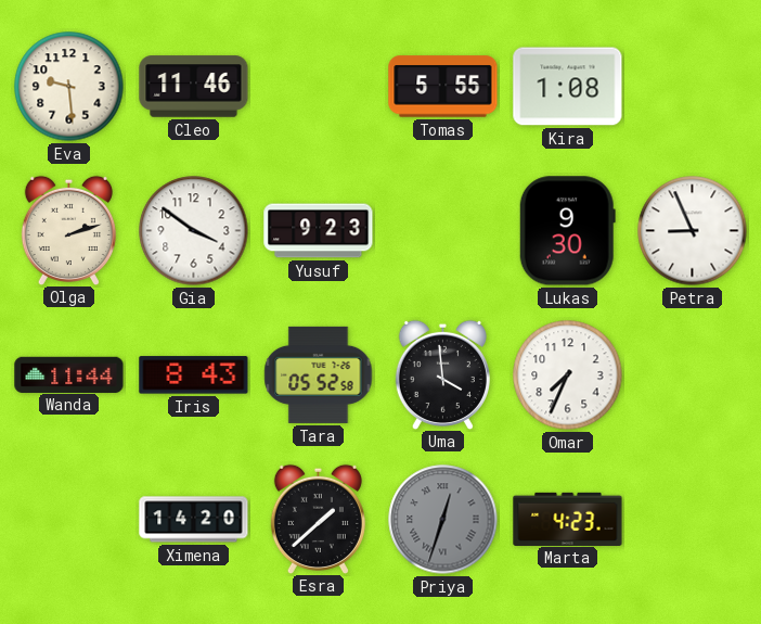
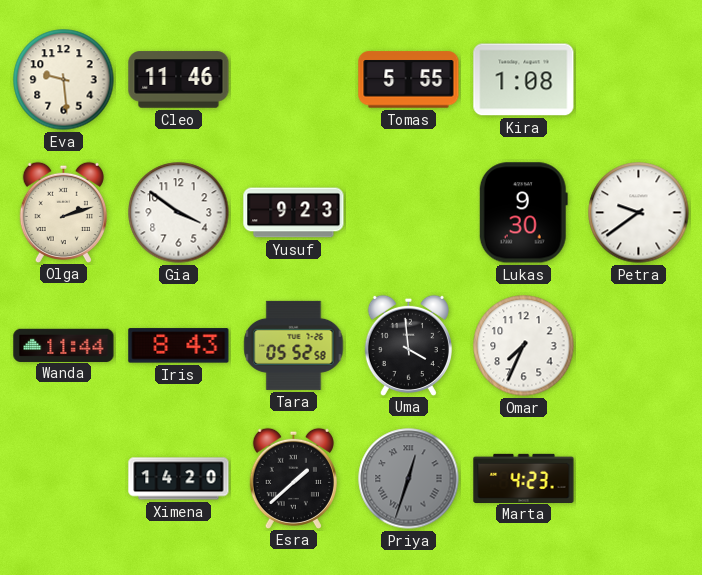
Petra: 8:56 -> 9:39 (639, 213)
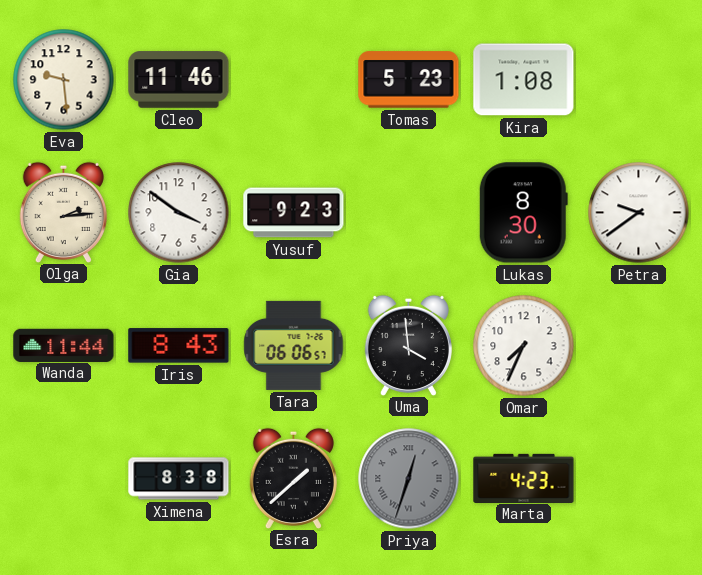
Tomas: 5:55 -> 5:23 (409, 80)
Olga: 2:12 -> 2:14 (63, 212)
Lukas: 9:30 -> 8:30 (523, 213)
Tara: 05:52 -> 06:06 (294, 345)
Ximena: 14:20 -> 8:38 (179, 479)
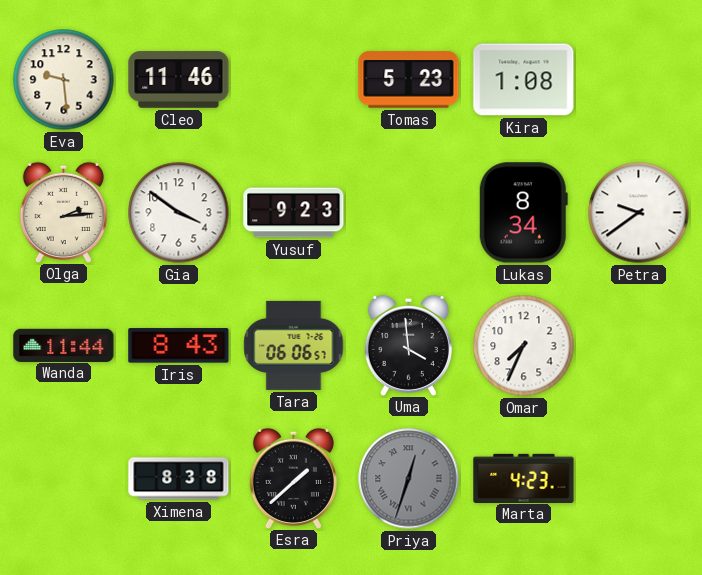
Lukas: 8:30 -> 8:34 (523, 213)
